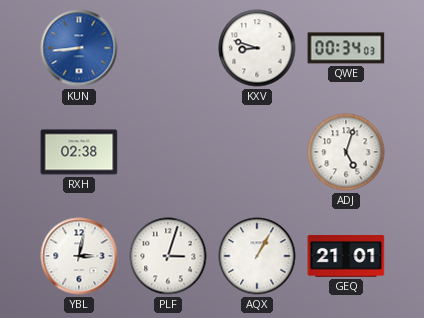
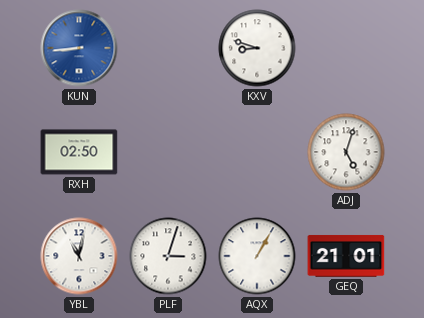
QWE: 00:34 -> none (346, 48)
RXH: 02:38 -> 02:50 (79, 152)
YBL: 3:02 -> 11:02 (79, 256)
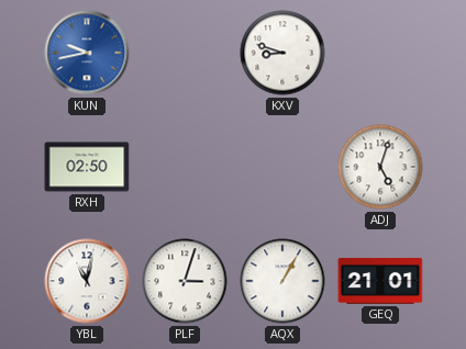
KUN: 8:44 -> 9:43 (87, 53)
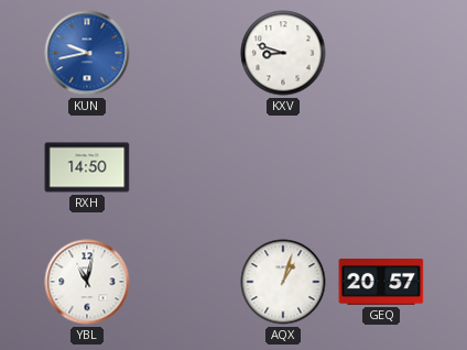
RXH: 02:50 -> 14:50 (87, 167)
ADJ: 5:03 -> none (380, 167)
PLF: 3:03 -> none (185, 281)
AQX: 1:05 -> 1:03 (283, 282)
GEQ: 21:01 -> 20:57 (381, 282)
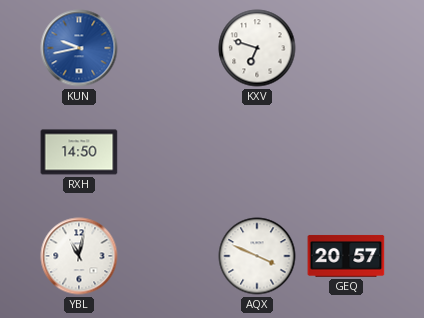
KXV: 8:48 -> 6:48 (257, 48)
AQX: 1:03 -> 3:49 (257, 256)
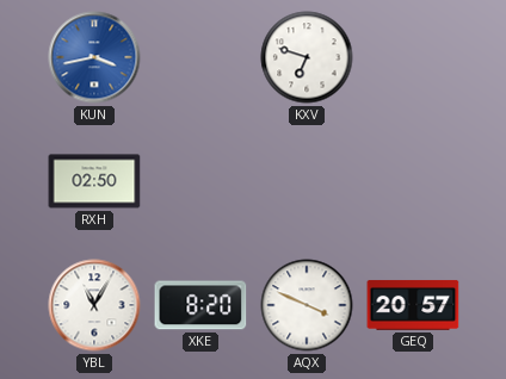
KUN: 9:43 -> 3:43 (94, 57)
RXH: 14:50 -> 02:50 (94, 181)
YBL: 11:02 -> 11:05 (94, 305)
XKE: none -> 8:20 (200, 305)
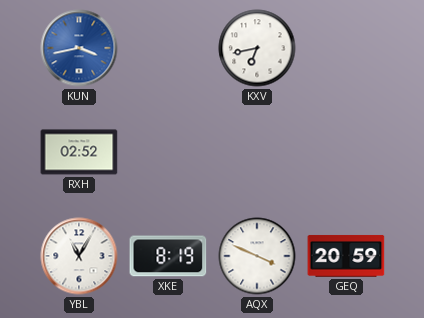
KXV: 6:48 -> 6:43 (257, 48)
RXH: 02:50 -> 02:52 (79, 152)
XKE: 8:20 -> 8:19 (168, 256)
GEQ: 20:57 -> 20:59 (346, 256)
